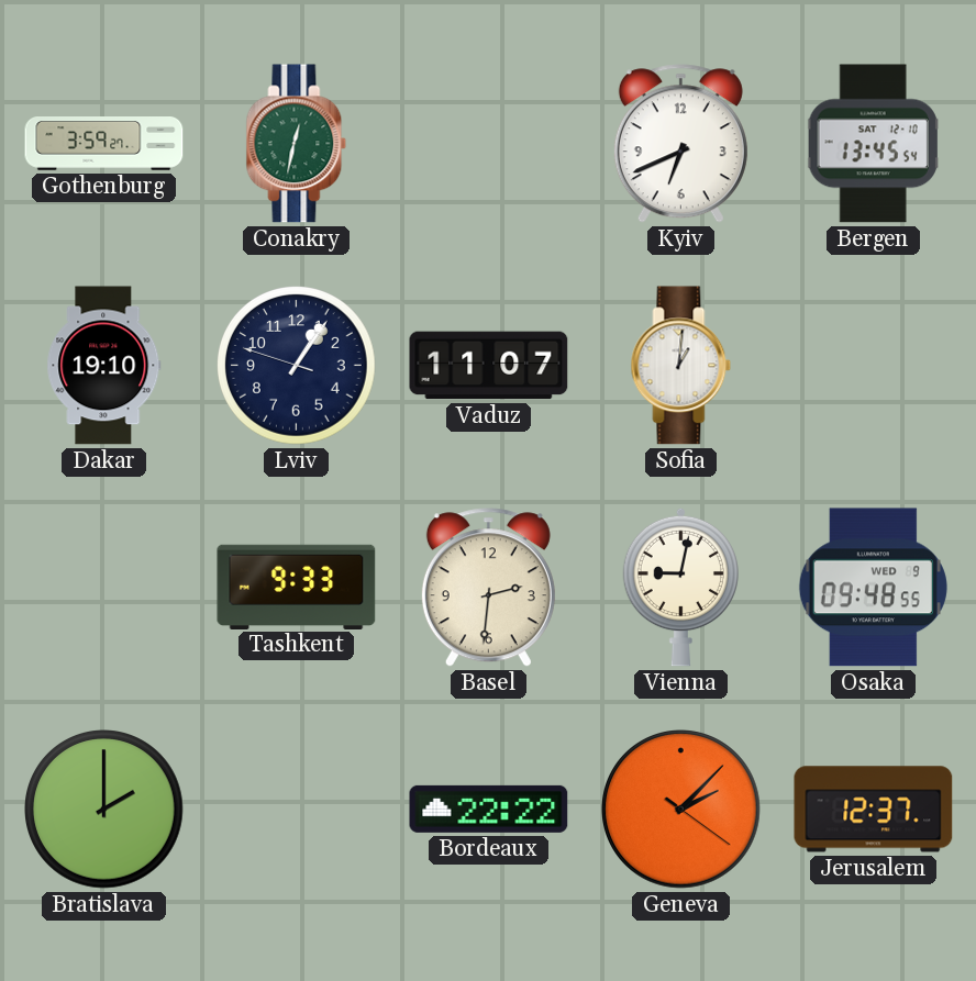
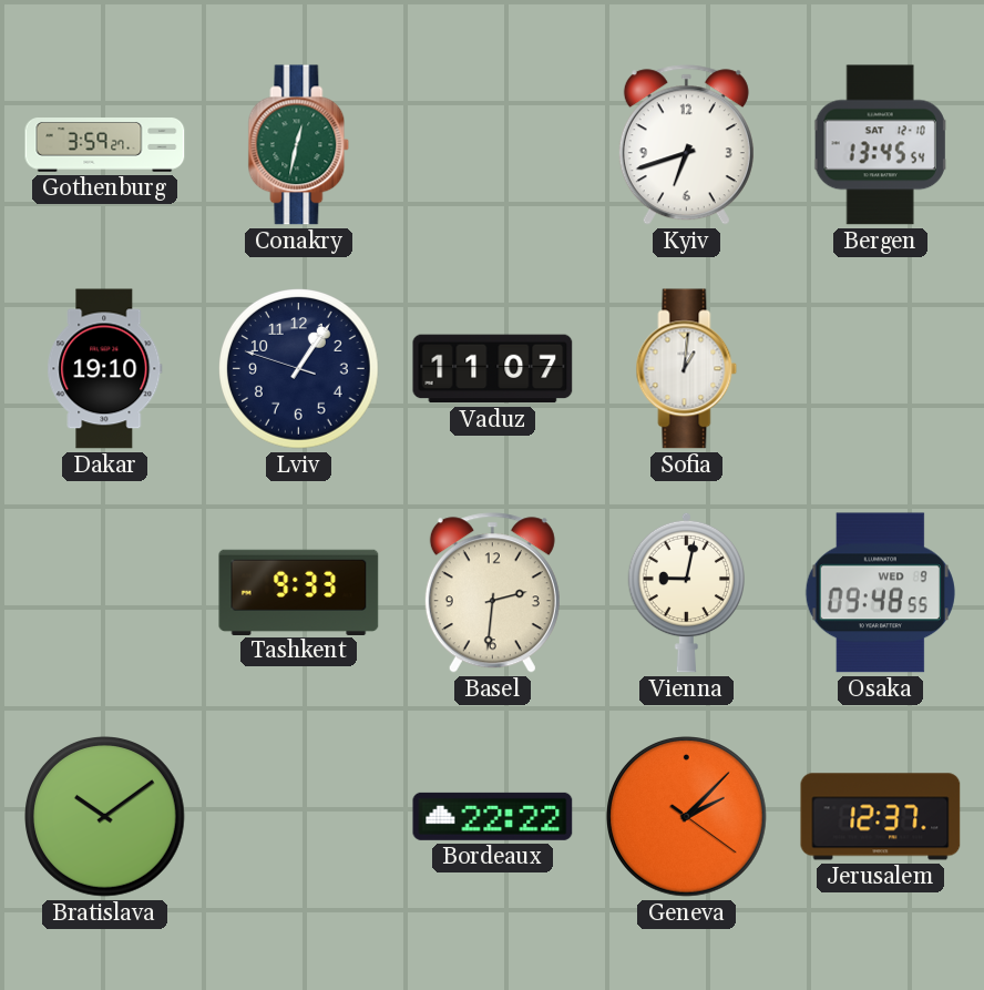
Kyiv: 6:41 -> 6:42 (686, 145)
Bratislava: 2:00 -> 10:09 (105, 817)
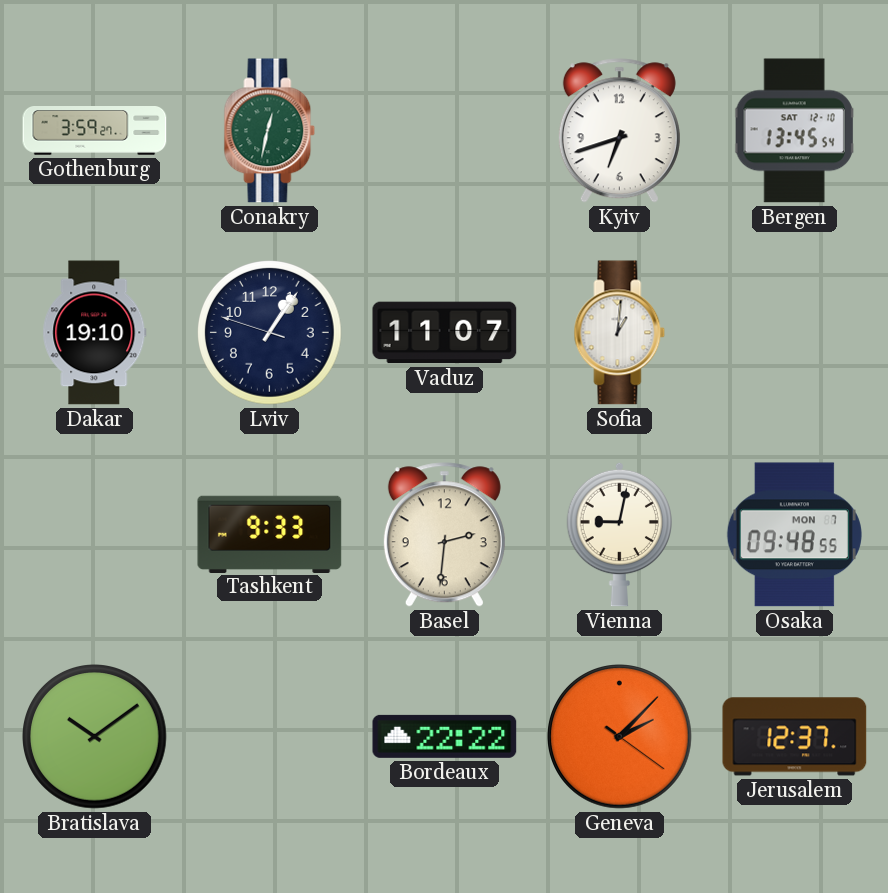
Osaka date: WED 9 -> MON 7 (794, 535)
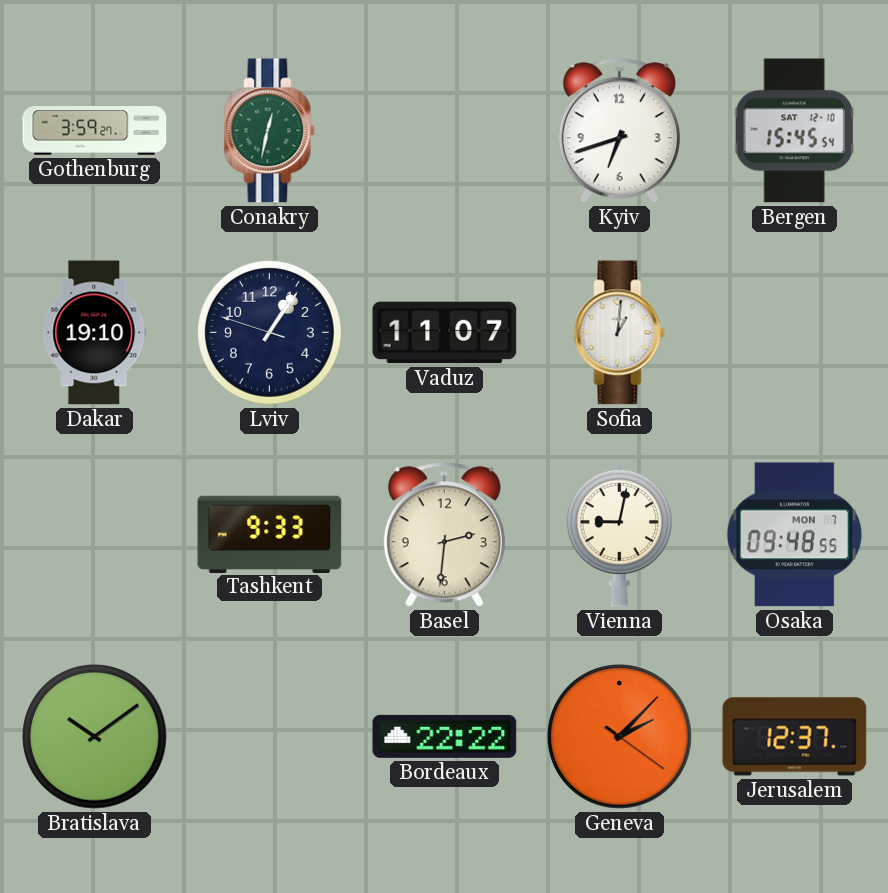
Bergen: 13:45 -> 15:45 (795, 131)
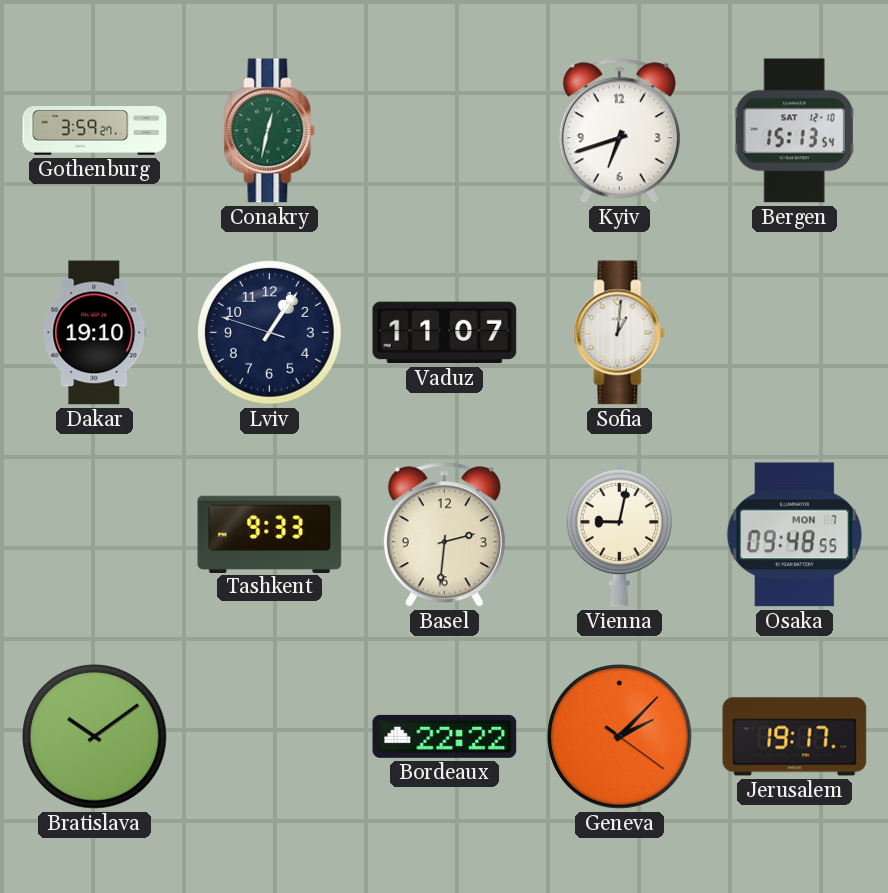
Bergen: 15:45 -> 15:13 (795, 131)
Jerusalem: 12:37 -> 19:17 (795, 737)
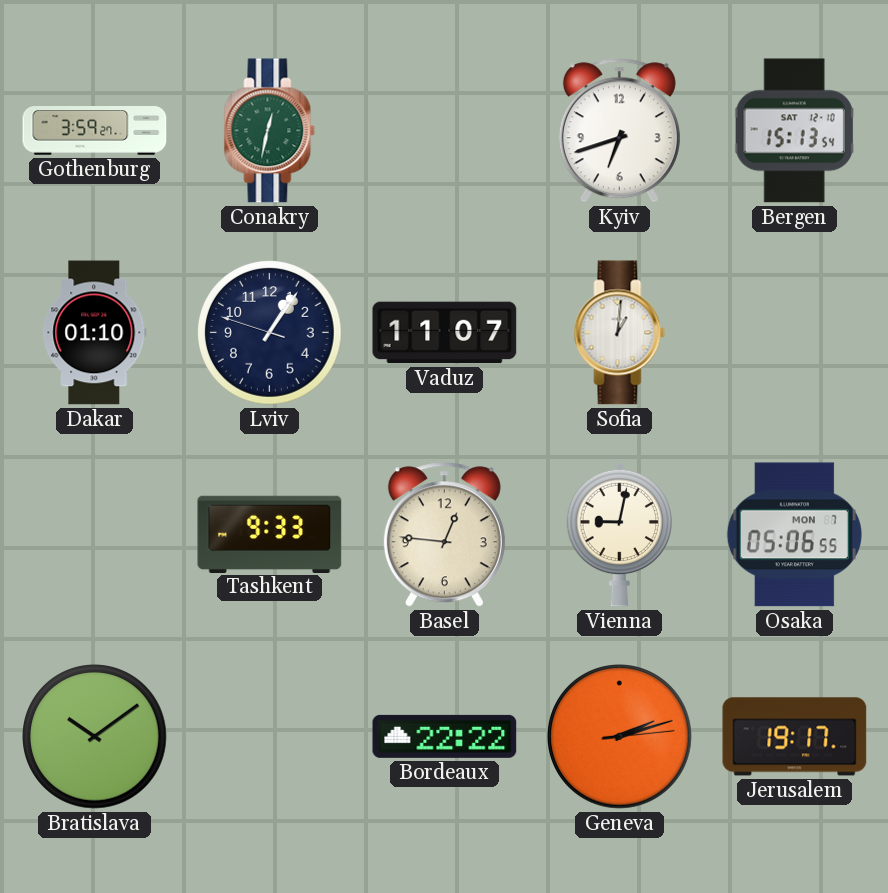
Dakar: 19:10 -> 01:10 (95, 333)
Basel: 2:31 -> 12:46 (444, 535)
Osaka: 09:48 -> 05:06 (794, 535)
Geneva: 2:07 -> 2:12 (620, 737)
